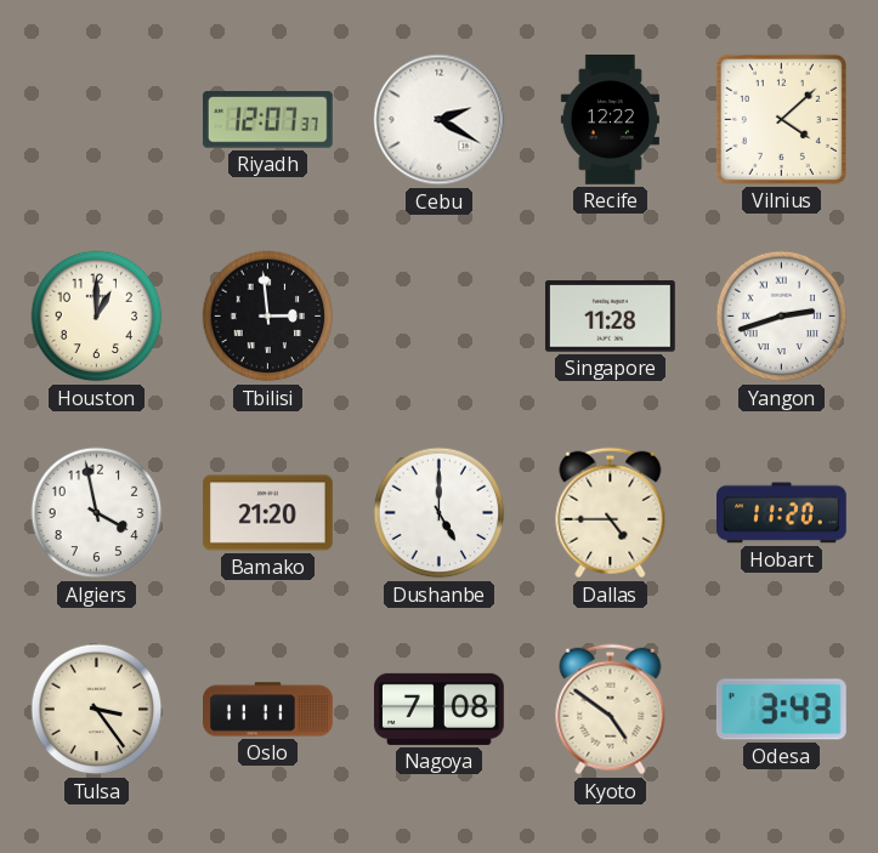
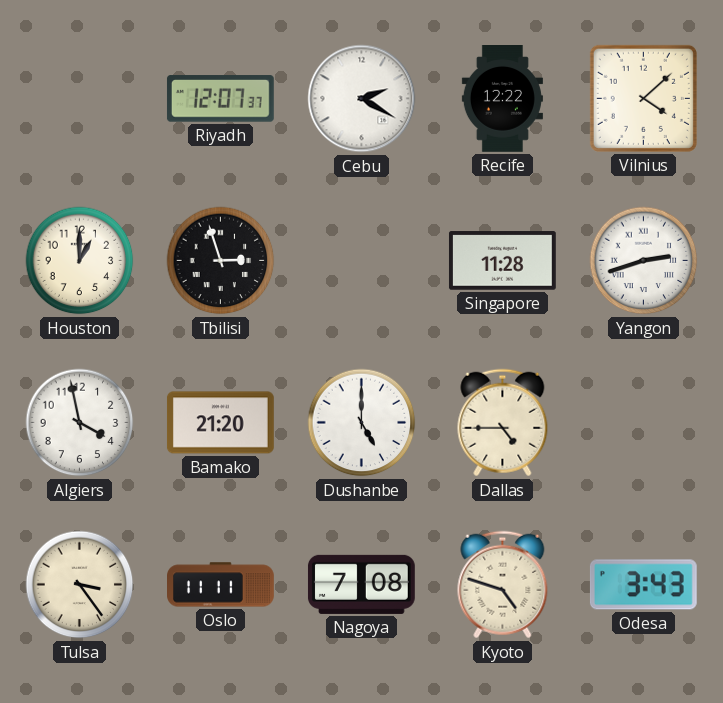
Tbilisi: 2:59 -> 2:57 (221, 261)
Hobart: 11:20 -> none (782, 513)
Kyoto: 4:51 -> 4:48 (503, 585)
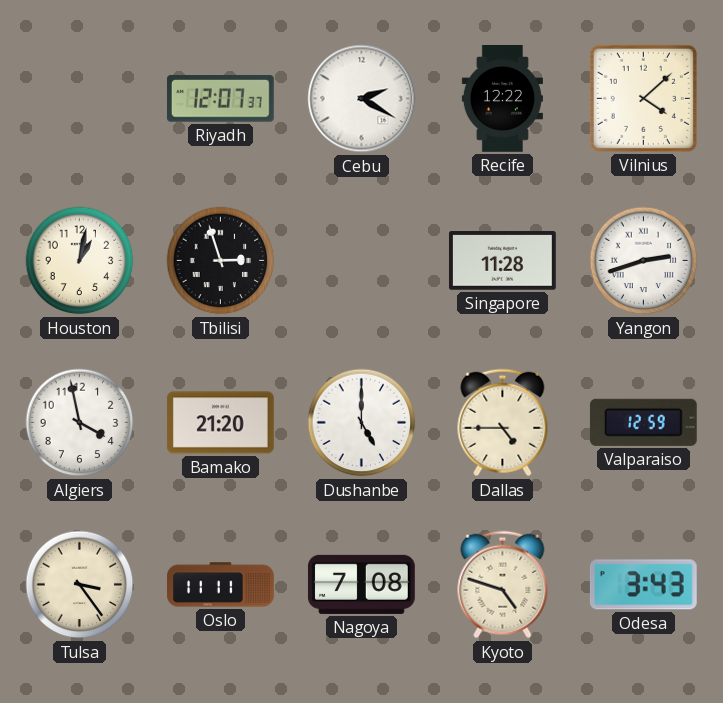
Houston: 1:00 -> 1:02 (80, 261)
Valparaiso: none -> 12:59 (643, 422)
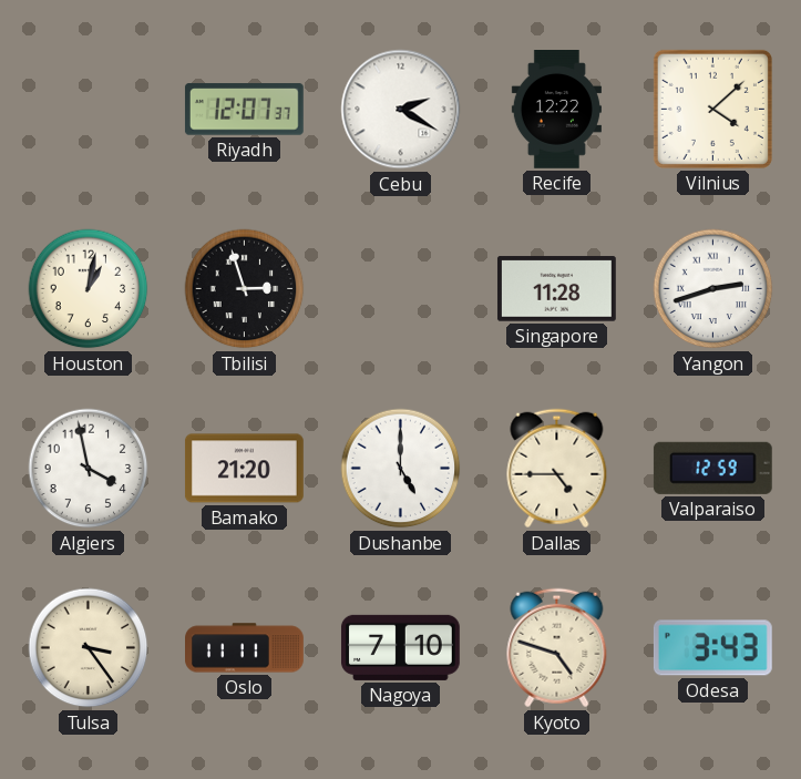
Nagoya: 7:08 -> 7:10 (401, 647)
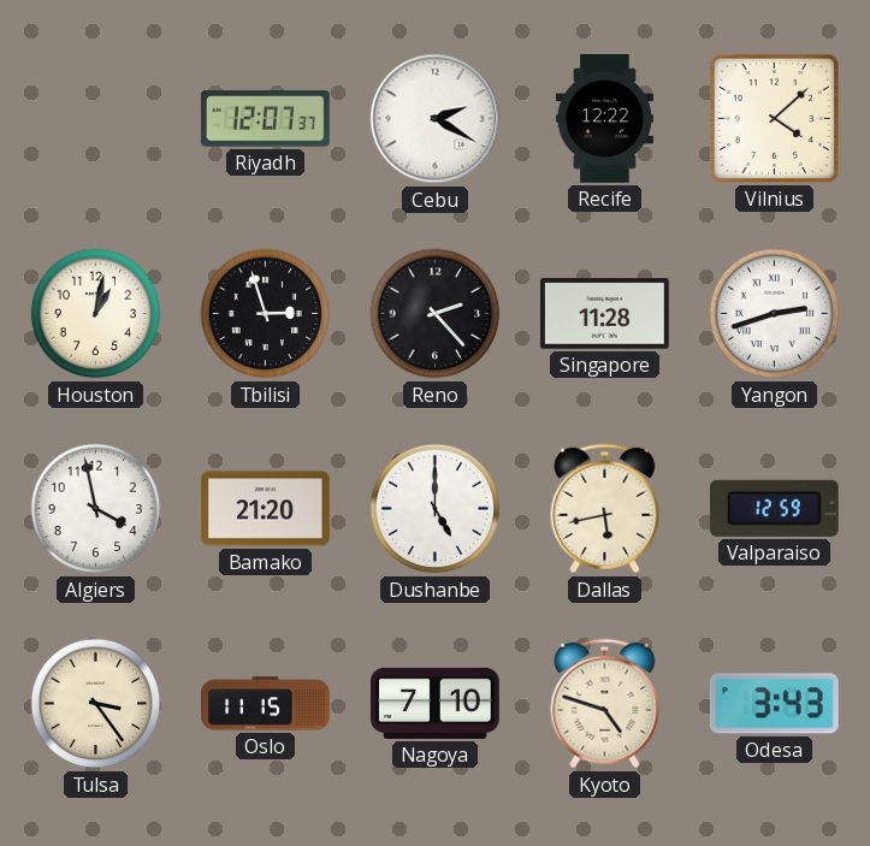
Reno: none -> 2:23 (436, 314)
Dallas: 4:45 -> 5:43 (605, 509)
Oslo: 11:11 -> 11:15 (266, 704)
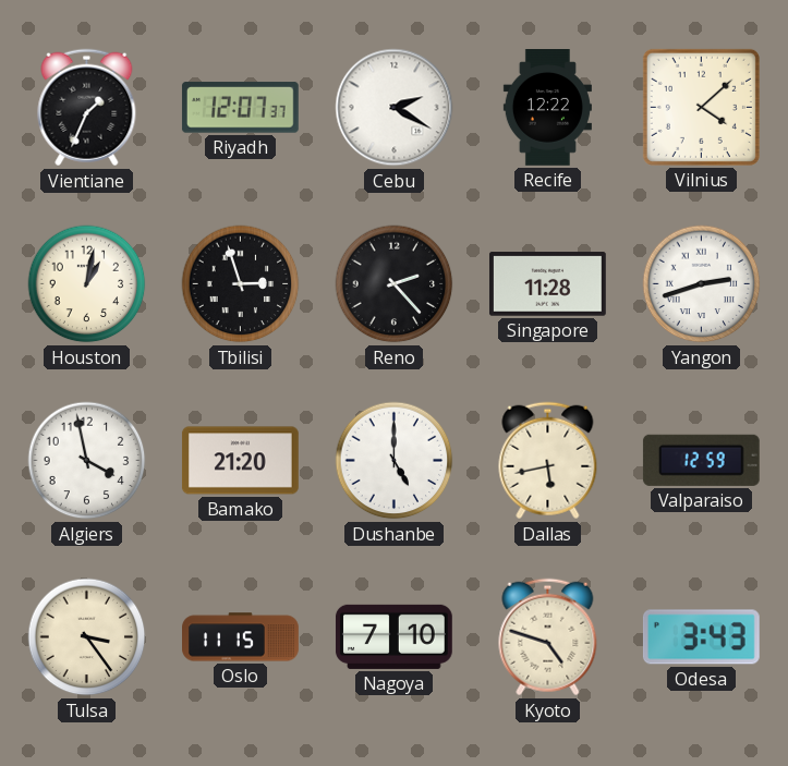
Vientiane: none -> 1:34 (87, 108)
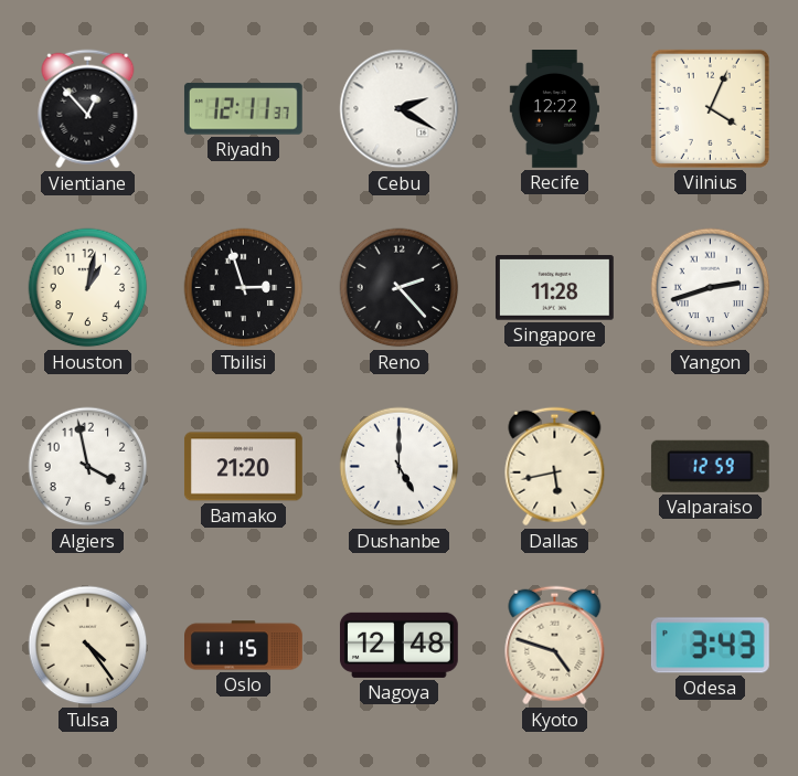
Vientiane: 1:34 -> 12:53 (88, 109)
Riyadh: 12:07 -> 12:11 (243, 109)
Vilnius: 4:08 -> 4:04 (710, 108)
Tulsa: 3:24 -> 4:24 (88, 646)
Nagoya: 7:10 -> 12:48 (400, 645)
